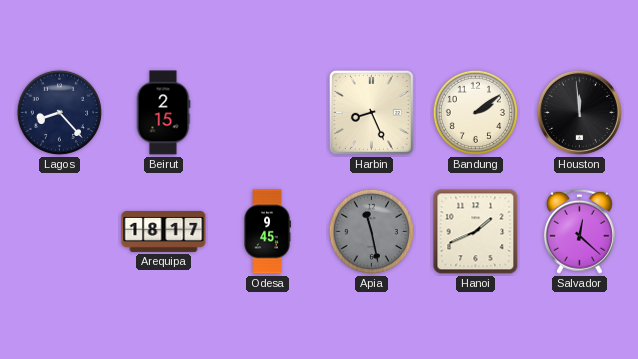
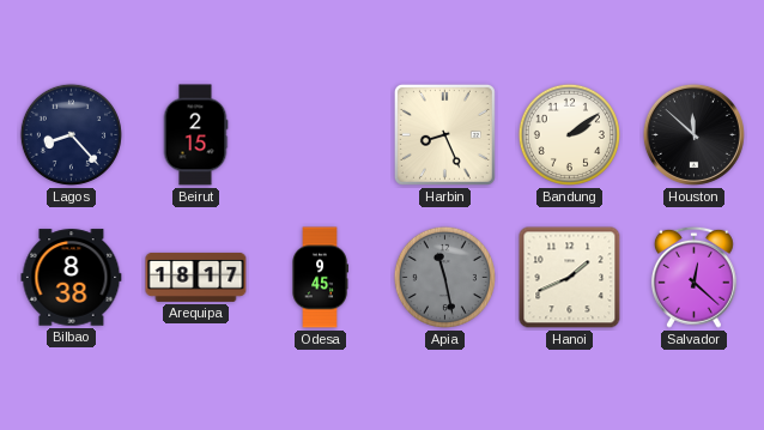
Houston: 11:59 -> 11:52 (693, 134)
Bilbao: none -> 8:38 (72, 278)
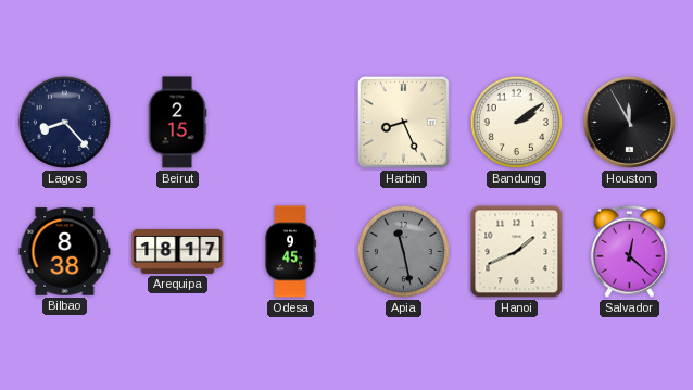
Houston: 11:52 -> 11:55 (629, 122)
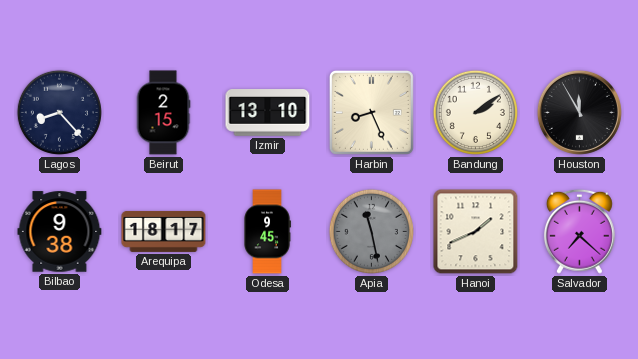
Izmir: none -> 13:10 (268, 113)
Bilbao: 8:38 -> 9:38 (60, 232)
Salvador: 12:22 -> 7:22 (579, 231)
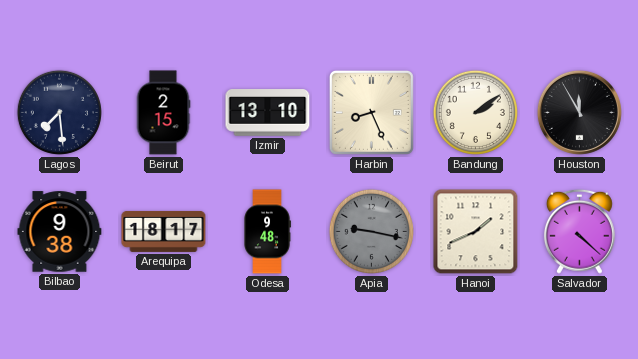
Lagos: 8:23 -> 7:29 (59, 112)
Odesa: 9:45 -> 9:48 (267, 232)
Apia: 11:28 -> 9:17 (371, 231)
Salvador: 7:22 -> 4:22 (579, 231)
